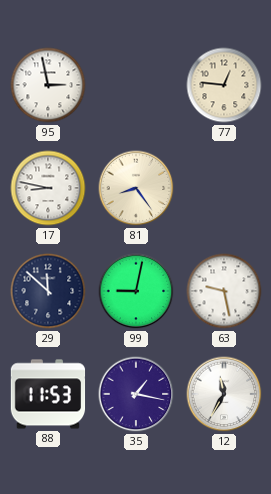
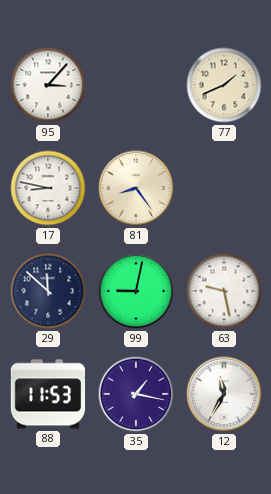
95: 2:58 -> 3:07 (48, 85)
77: 12:46 -> 1:41 (224, 85)
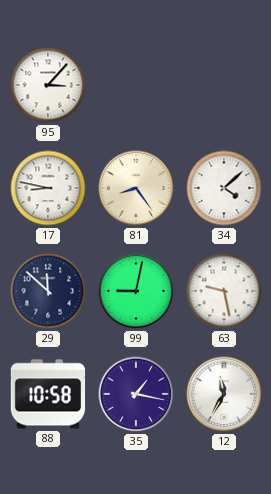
77: 1:41 -> none (224, 85)
34: none -> 4:08 (224, 188)
88: 11:53 -> 10:58 (48, 394)
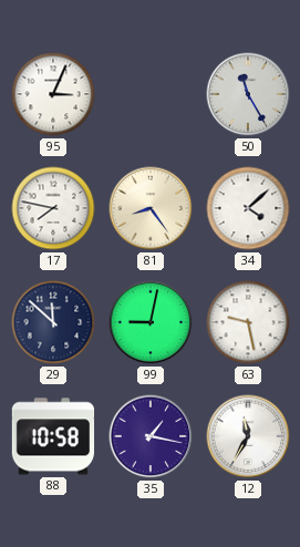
95: 3:07 -> 3:04 (53, 94)
50: none -> 11:25 (248, 94)
17: 8:47 -> 7:47 (53, 208)
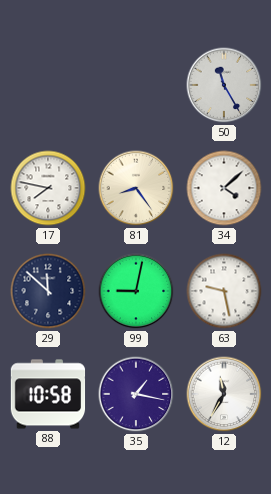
95: 3:04 -> none (53, 94)
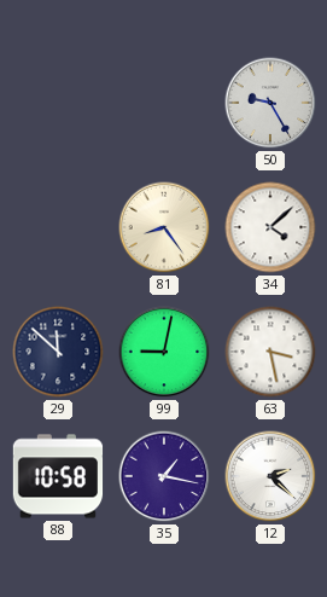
50: 11:25 -> 9:25 (270, 103)
17: 7:47 -> none (48, 188)
63: 9:28 -> 3:28 (270, 352)
12: 11:35 -> 2:22 (270, 476)
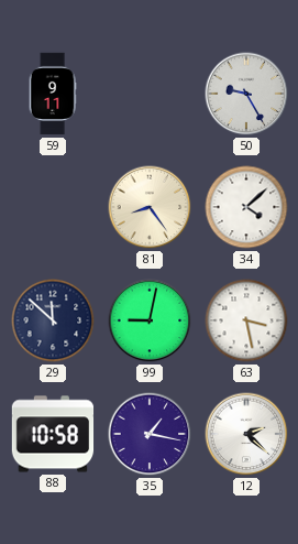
59: none -> 9:11 (53, 94)
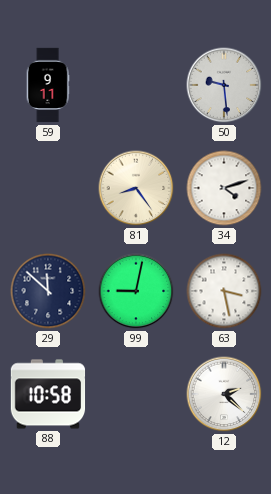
50: 9:25 -> 9:29 (224, 85)
34: 4:08 -> 4:12 (224, 188)
35: 1:17 -> none (150, 434)
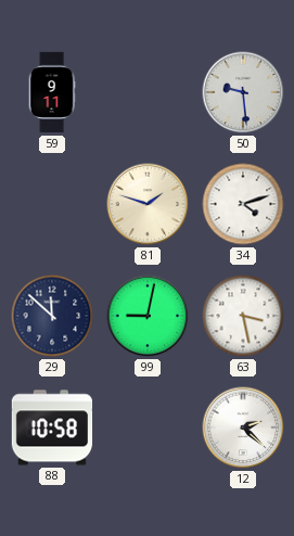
81: 8:24 -> 1:48 (148, 204)
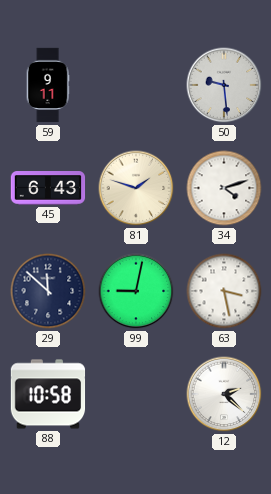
45: none -> 6:43 (48, 188)
